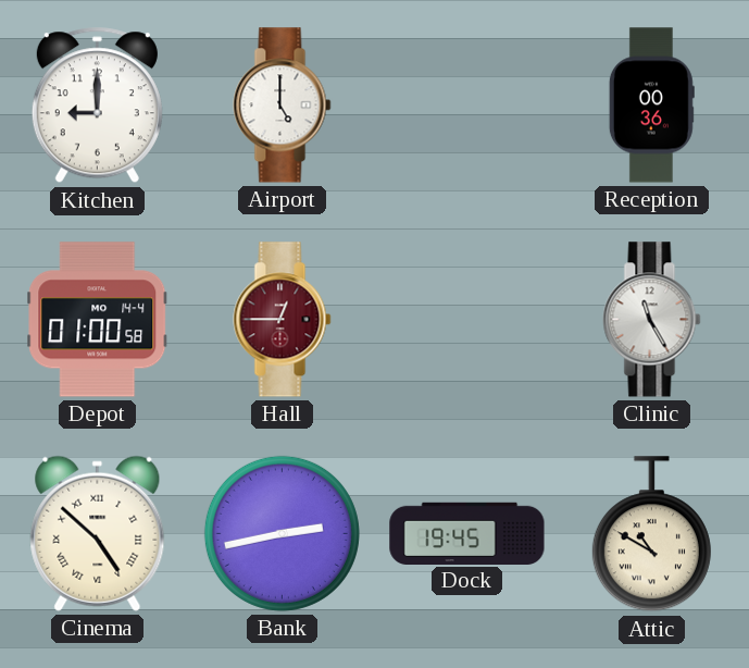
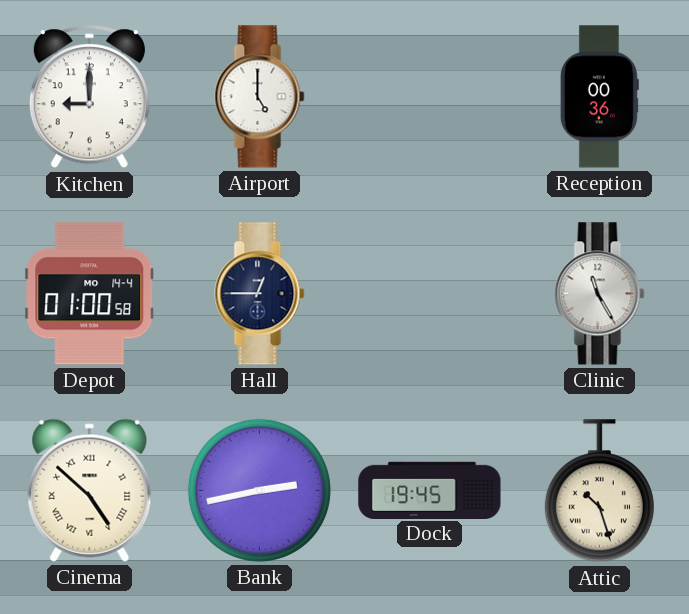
Hall dial: burgundy -> navy (260, 294)
Attic: 10:50 -> 10:27 (599, 491)
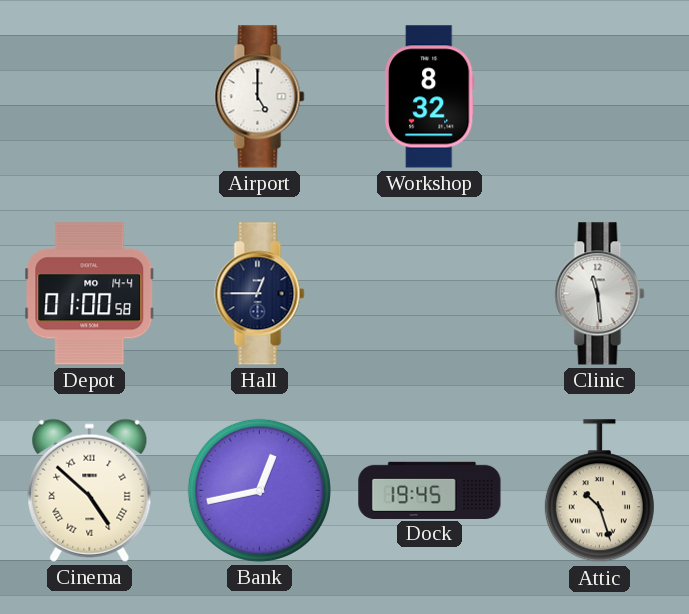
Kitchen: 9:00 -> none (89, 97)
Workshop: none -> 8:32 (429, 97)
Reception: 00:36 -> none (599, 97)
Clinic: 11:25 -> 11:29 (600, 294)
Bank: 2:43 -> 12:43 (259, 490)
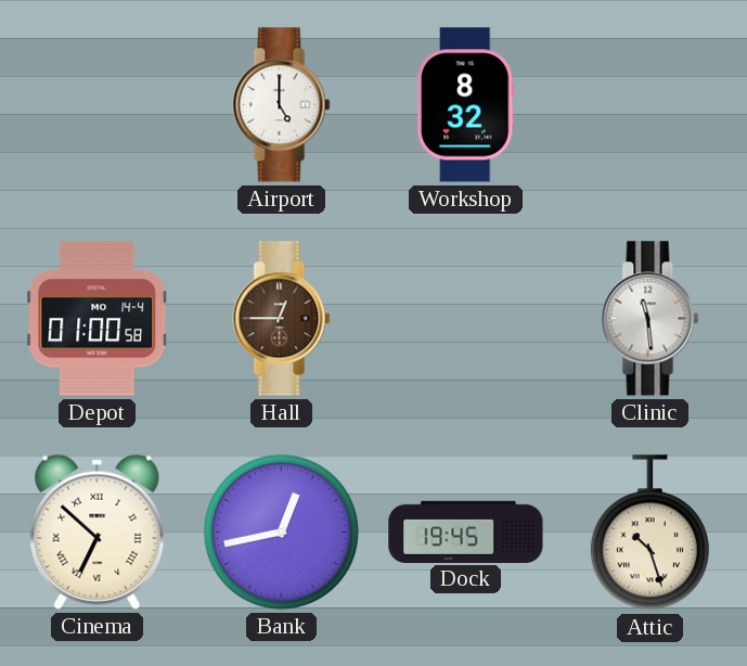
Hall dial: navy -> brown (282, 319)
Cinema: 4:52 -> 6:52 (98, 531)
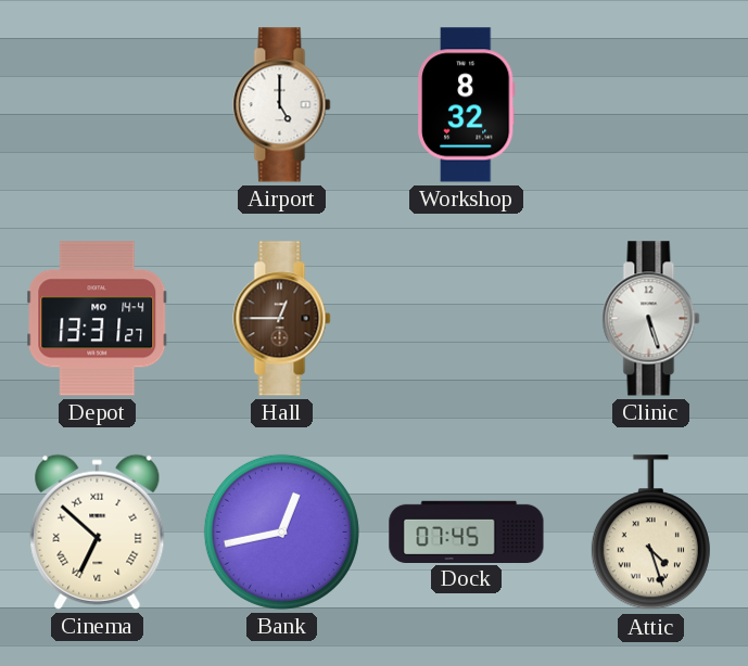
Depot: 01:00 -> 13:31 (98, 319)
Clinic: 11:29 -> 5:27 (651, 319)
Dock: 19:45 -> 07:45 (467, 531)
Attic: 10:27 -> 4:27 (650, 533)
